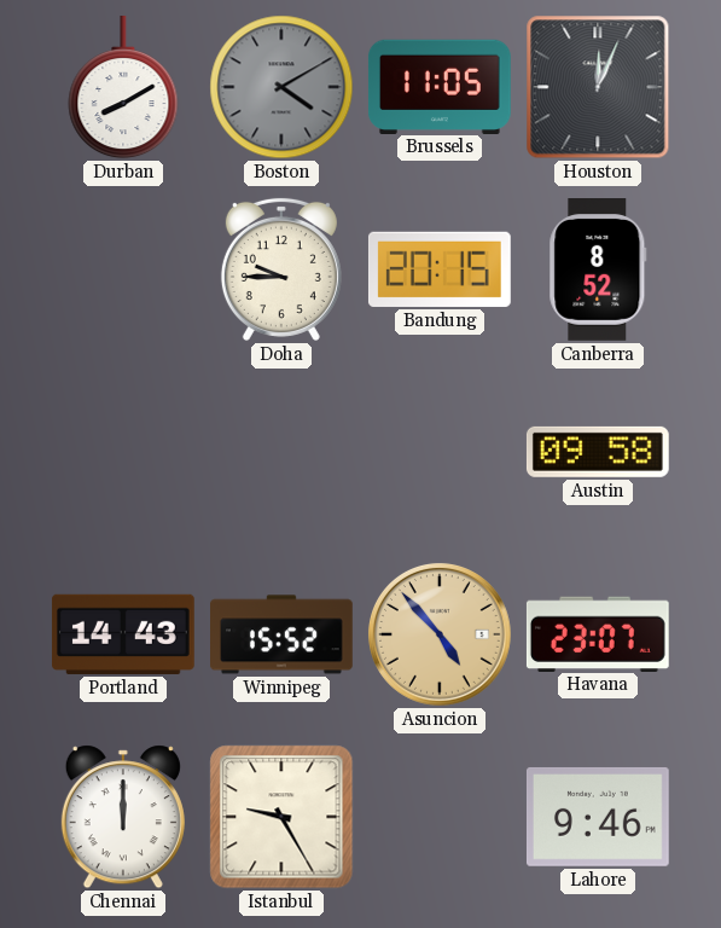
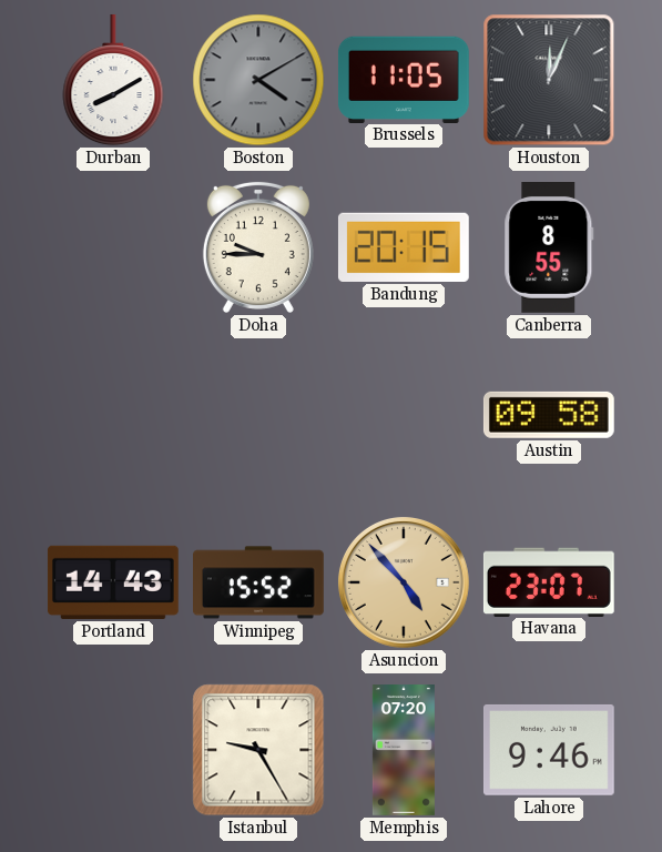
Canberra: 8:52 -> 8:55 (549, 248)
Chennai: 12:00 -> none (123, 817)
Memphis: none -> 07:20 (404, 751)
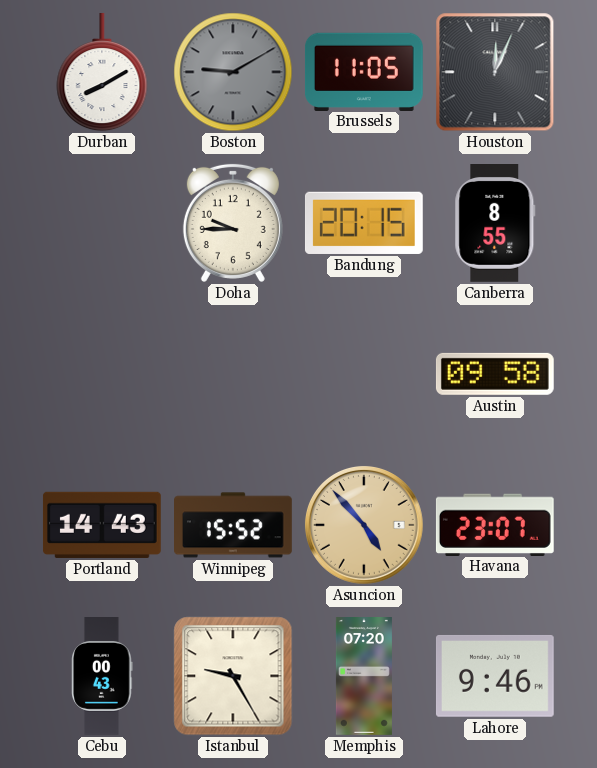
Boston: 4:10 -> 9:10 (233, 72)
Cebu: none -> 00:43 (102, 677)
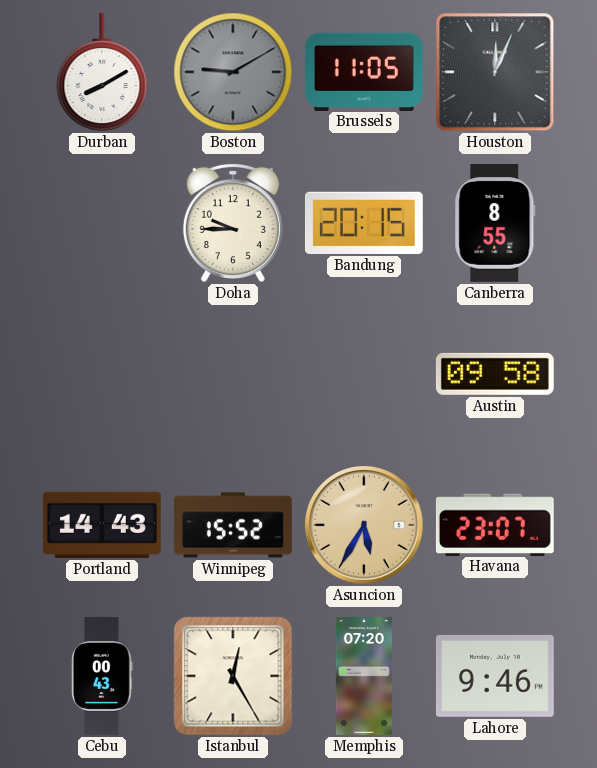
Asuncion: 4:53 -> 5:35 (364, 525)
Istanbul: 9:25 -> 12:25 (233, 676)
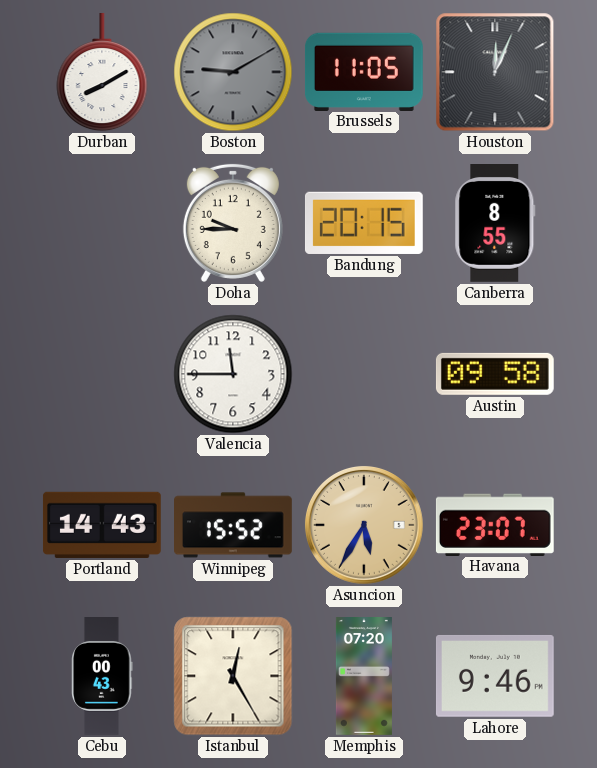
Valencia: none -> 11:45 (233, 374)
